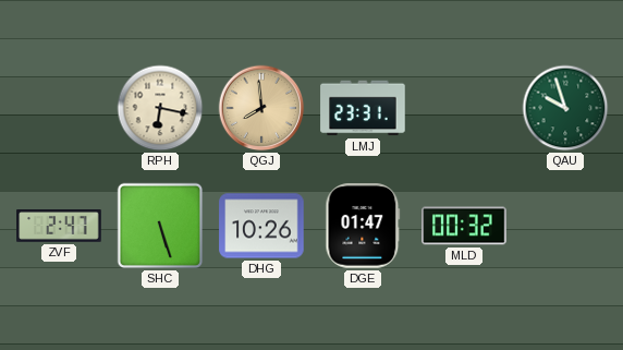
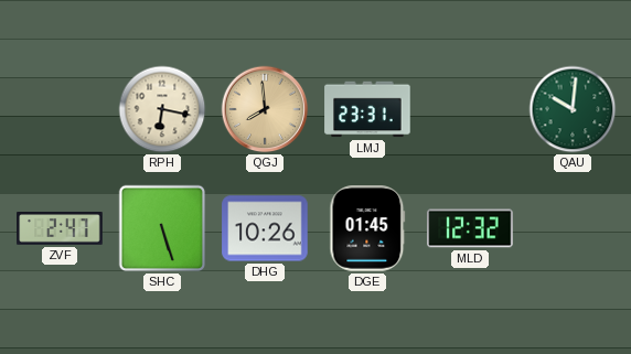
QAU: 9:57 -> 10:01 (573, 109)
DGE: 01:47 -> 01:45 (367, 228)
MLD: 00:32 -> 12:32 (470, 228)
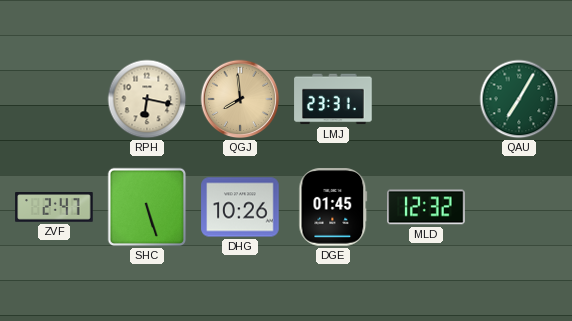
QAU: 10:01 -> 7:05 (519, 99)
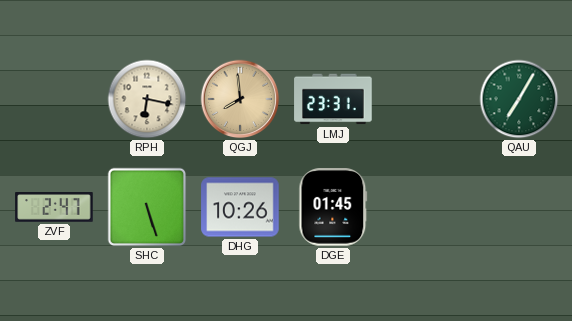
MLD: 12:32 -> none (426, 207)
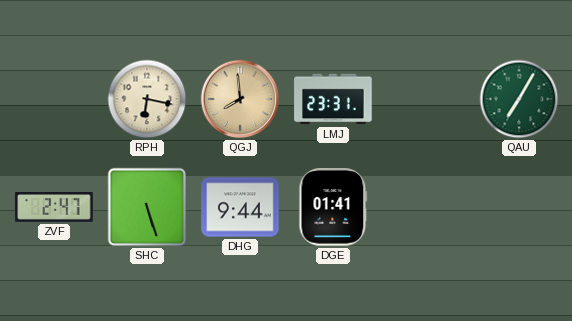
DHG: 10:26 -> 9:44 (240, 207)
DGE: 01:45 -> 01:41 (333, 207)
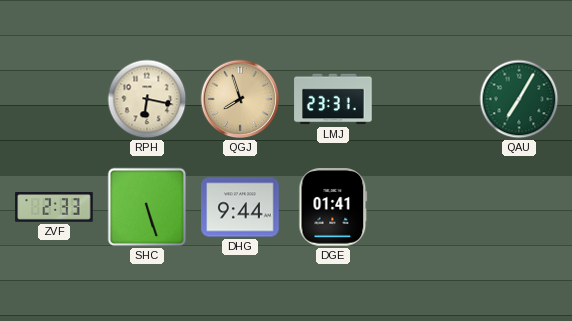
QGJ: 7:59 -> 7:57 (240, 99)
ZVF: 2:47 -> 2:33 (54, 207)
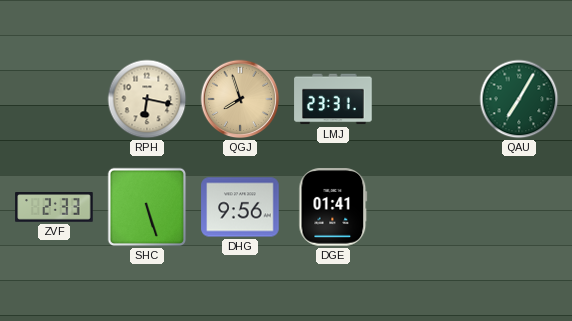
DHG: 9:44 -> 9:56 (240, 207)
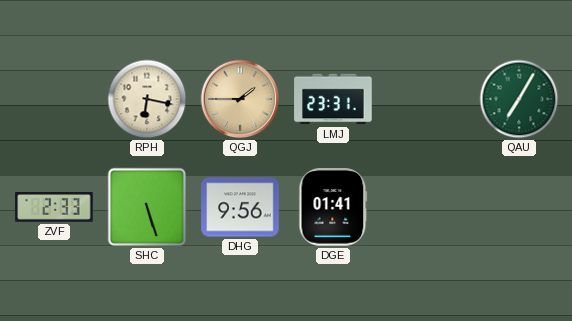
QGJ: 7:57 -> 1:45 (240, 99)
